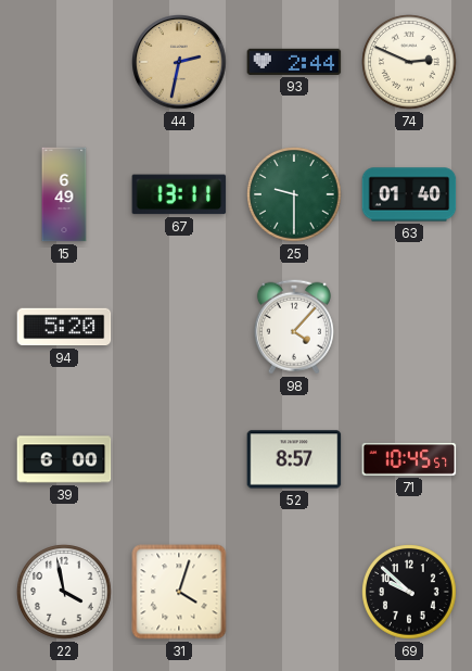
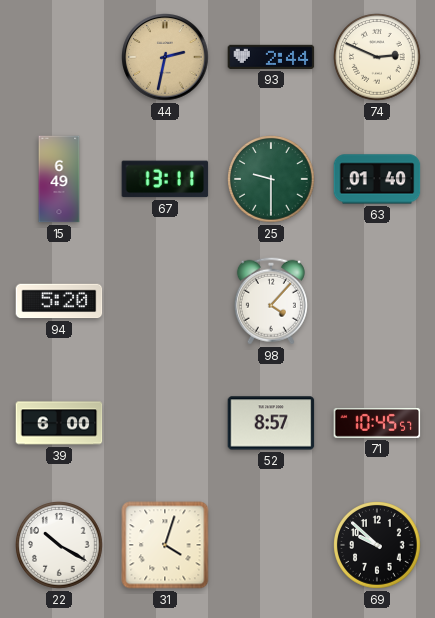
22: 3:58 -> 10:20 (59, 545)
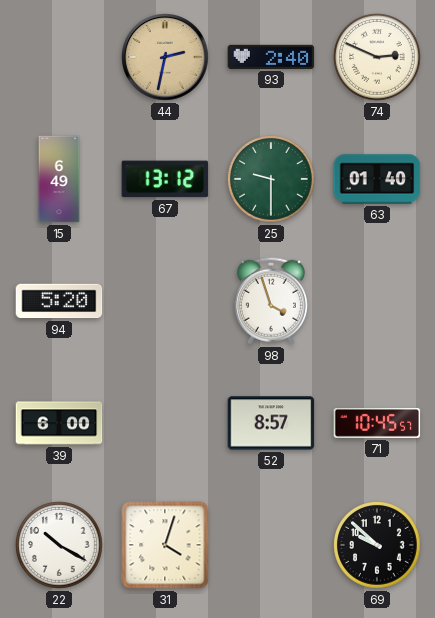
93: 2:44 -> 2:40 (271, 57)
67: 13:11 -> 13:12 (165, 179)
98: 4:07 -> 3:57 (271, 301)
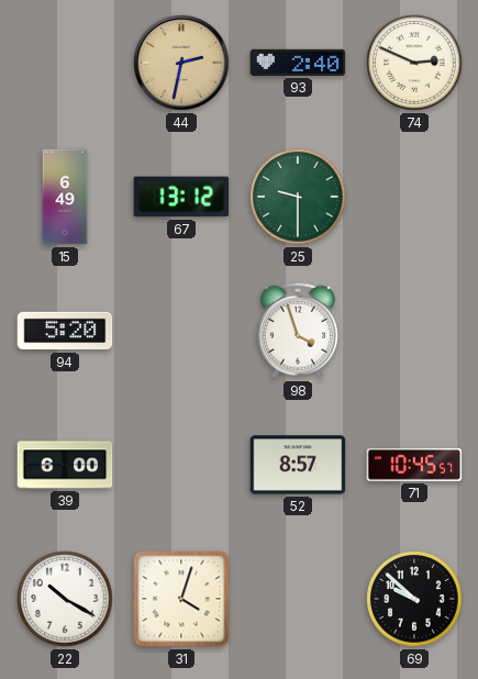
63: 01:40 -> none (377, 179)
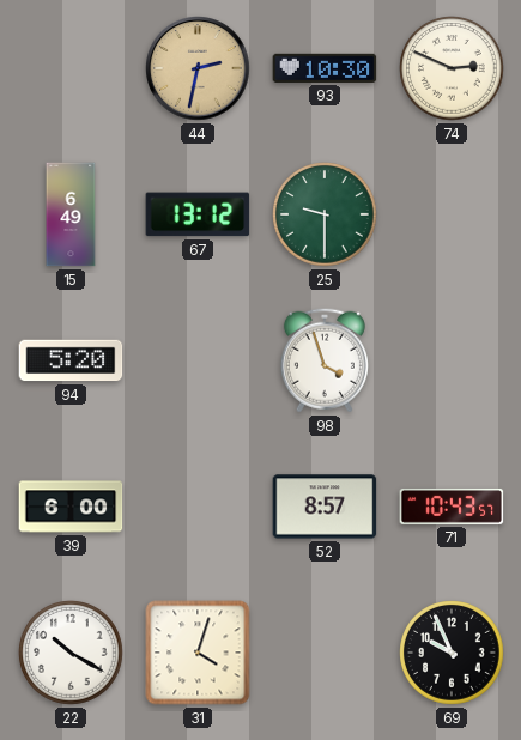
93: 2:40 -> 10:30 (325, 68)
71: 10:45 -> 10:43 (452, 507)
69: 9:52 -> 9:56 (452, 653)
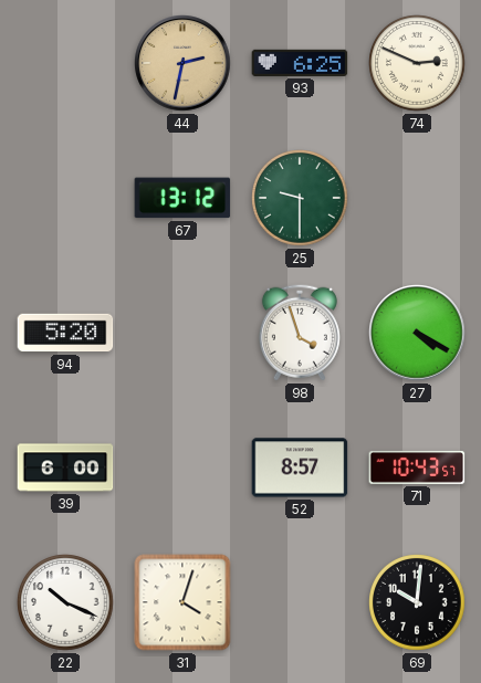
93: 10:30 -> 6:25 (300, 63)
15: 6:49 -> none (71, 214)
27: none -> 4:20 (417, 333)
22: 10:20 -> 10:19 (65, 602)
69: 9:56 -> 10:01 (417, 602)
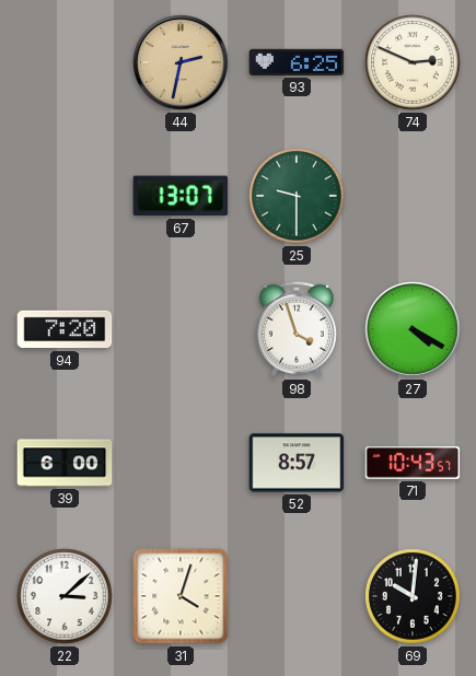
67: 13:12 -> 13:07 (181, 196)
94: 5:20 -> 7:20 (65, 329)
22: 10:19 -> 3:08 (65, 596)
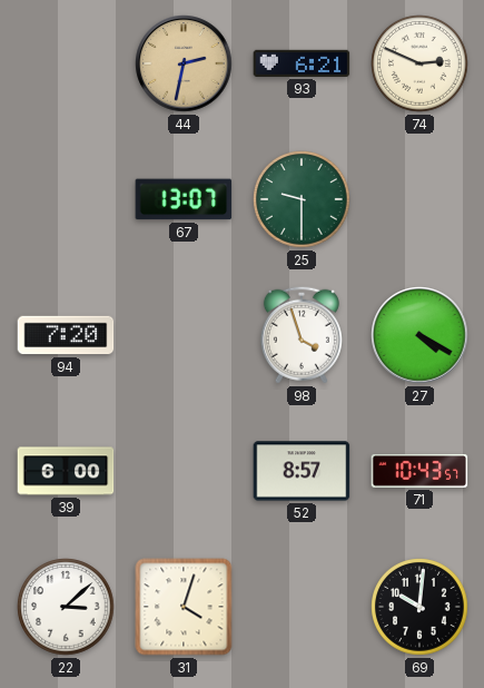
93: 6:25 -> 6:21 (302, 63)
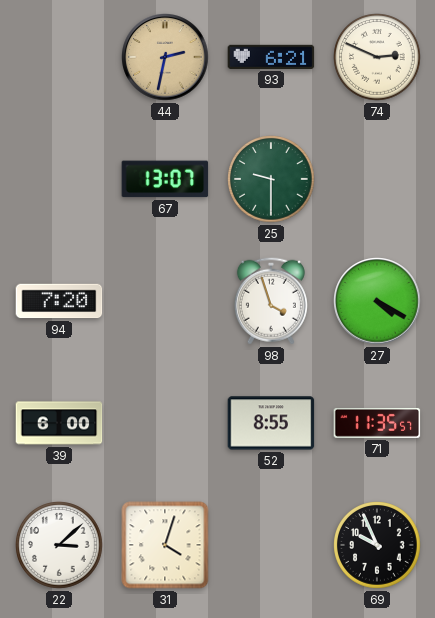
52: 8:57 -> 8:55 (271, 423)
71: 10:43 -> 11:35 (377, 423)
69: 10:01 -> 9:56 (377, 545)
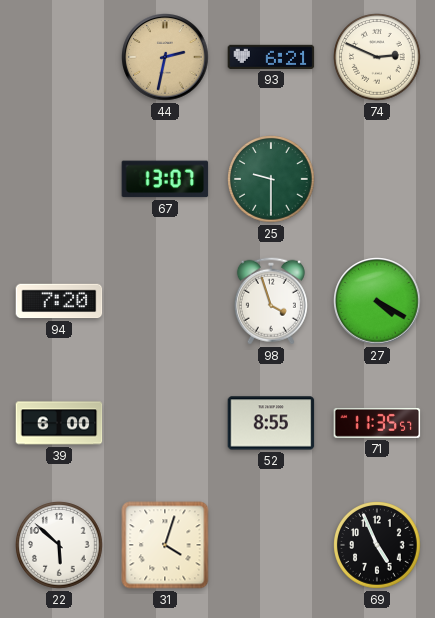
22: 3:08 -> 5:52 (59, 545)
69: 9:56 -> 4:56 (377, 545)
